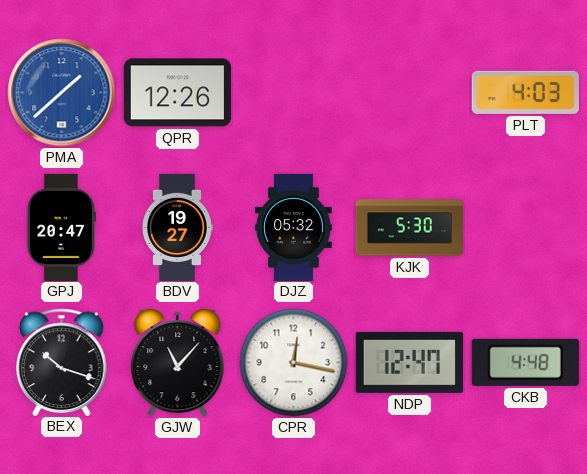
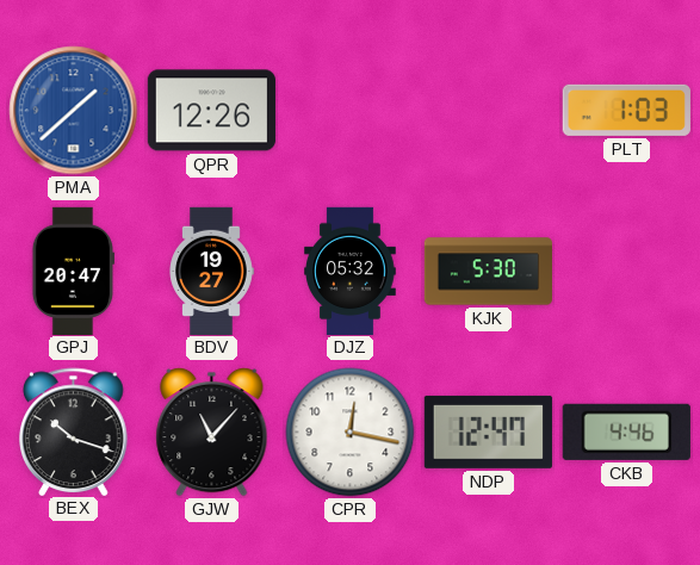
PLT: 4:03 -> 1:03 (626, 110)
CKB: 4:48 -> 4:46 (626, 431)
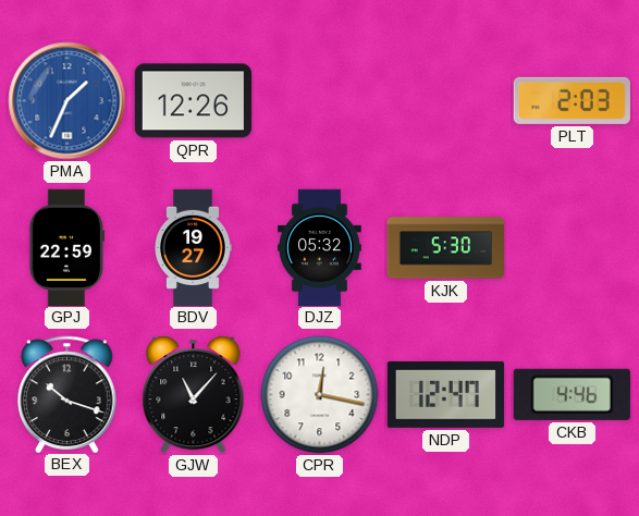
PMA: 1:38 -> 1:34 (67, 101)
PLT: 1:03 -> 2:03 (572, 100)
GPJ: 20:47 -> 22:59 (66, 247)
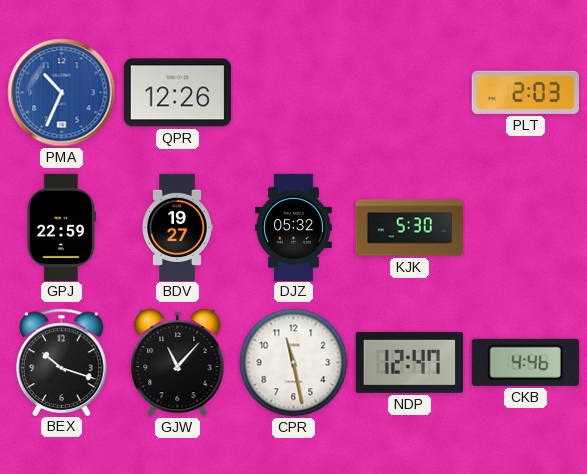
PMA: 1:34 -> 10:34 (62, 93)
CPR: 12:17 -> 11:28 (294, 363)
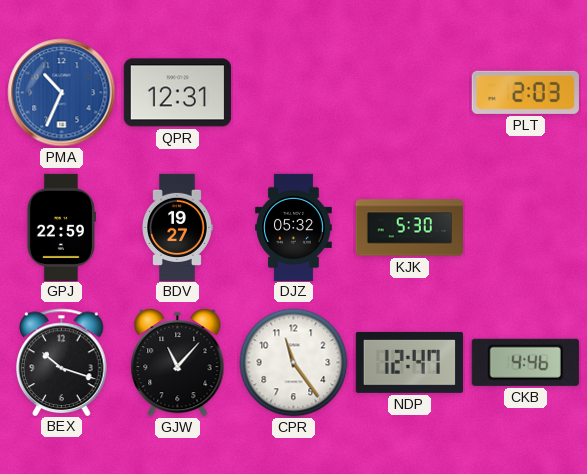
QPR: 12:26 -> 12:31 (177, 93)
CPR: 11:28 -> 11:24 (294, 363)
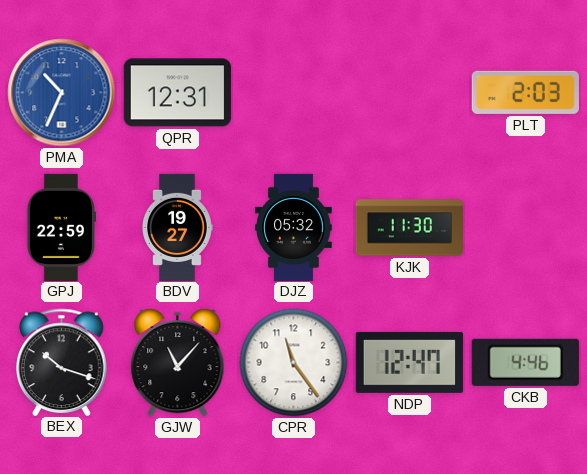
KJK: 5:30 -> 11:30 (410, 228)
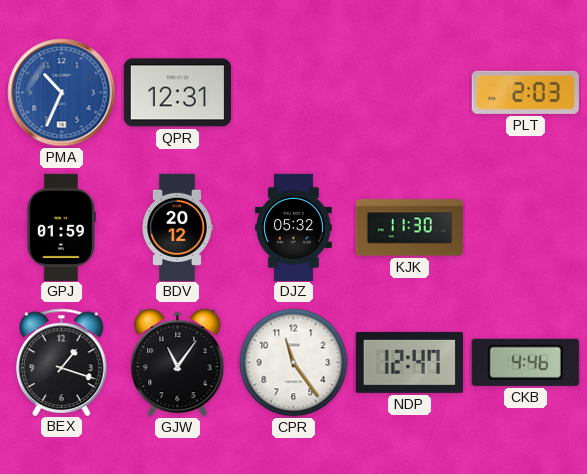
GPJ: 22:59 -> 01:59 (61, 227)
BDV: 19:27 -> 20:12 (177, 227)
BEX: 10:18 -> 1:18 (62, 362)
GJW: 11:07 -> 11:06 (178, 362)
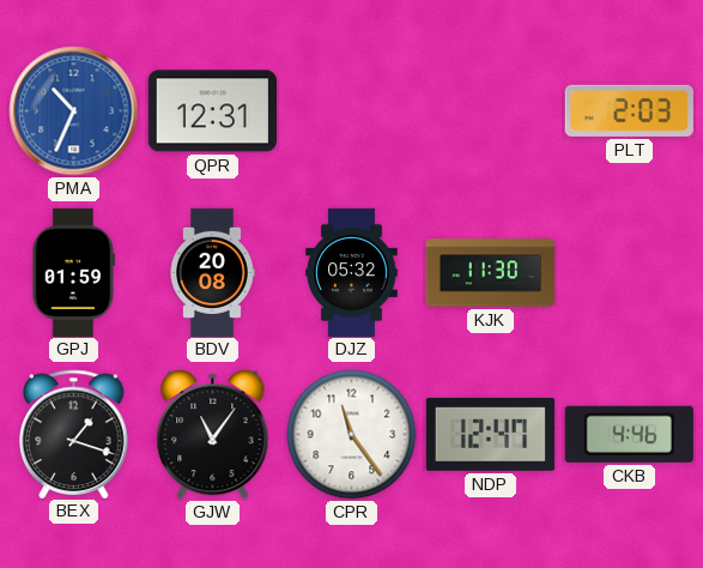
BDV: 20:12 -> 20:08 (212, 272)
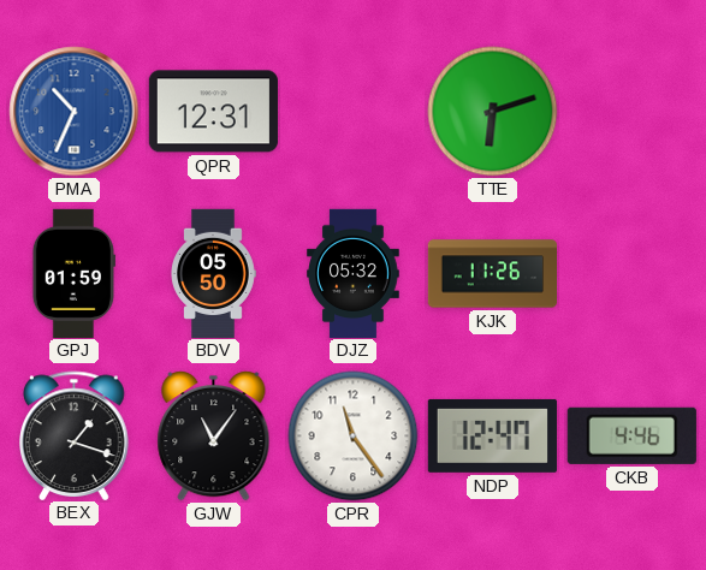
TTE: none -> 6:12 (493, 112)
PLT: 2:03 -> none (629, 110)
BDV: 20:08 -> 05:50 (213, 273)
KJK: 11:30 -> 11:26 (493, 274)
